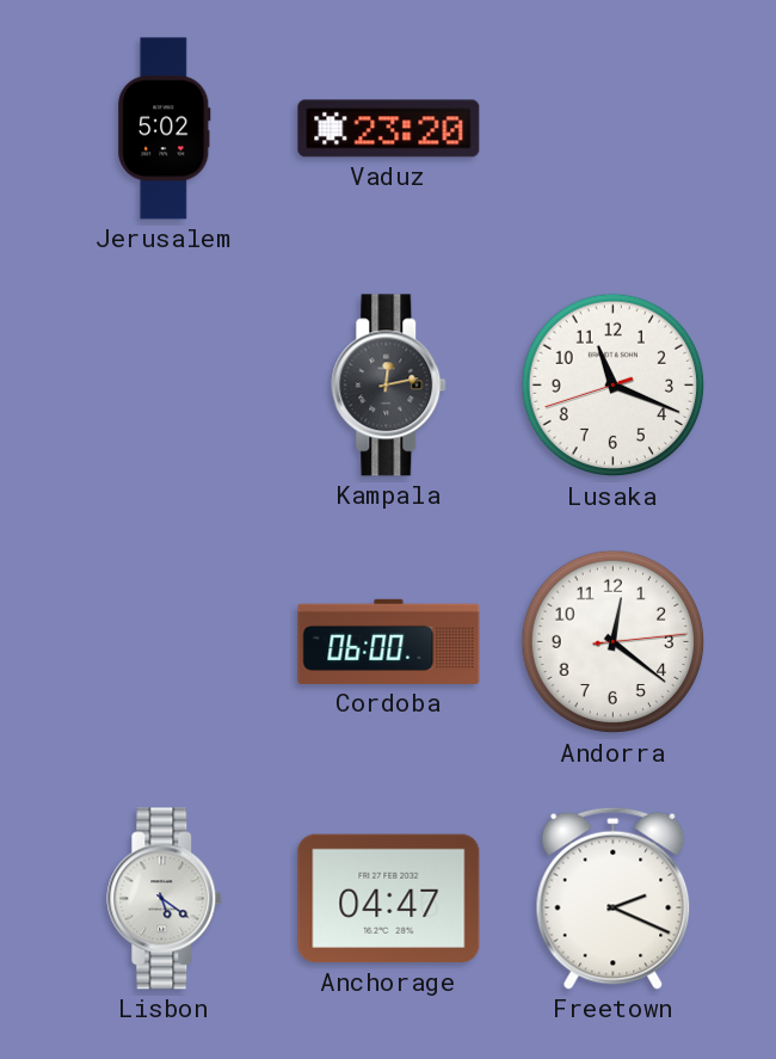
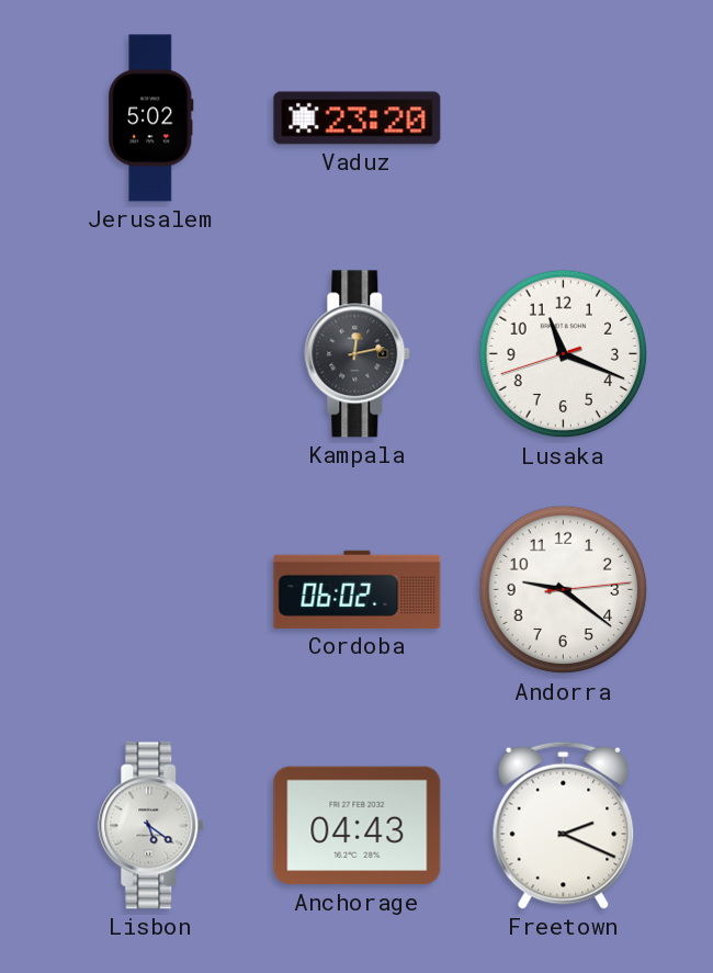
Cordoba: 06:00 -> 06:02 (358, 589)
Andorra: 12:21 -> 9:21 (564, 590)
Anchorage: 04:47 -> 04:43 (358, 826)
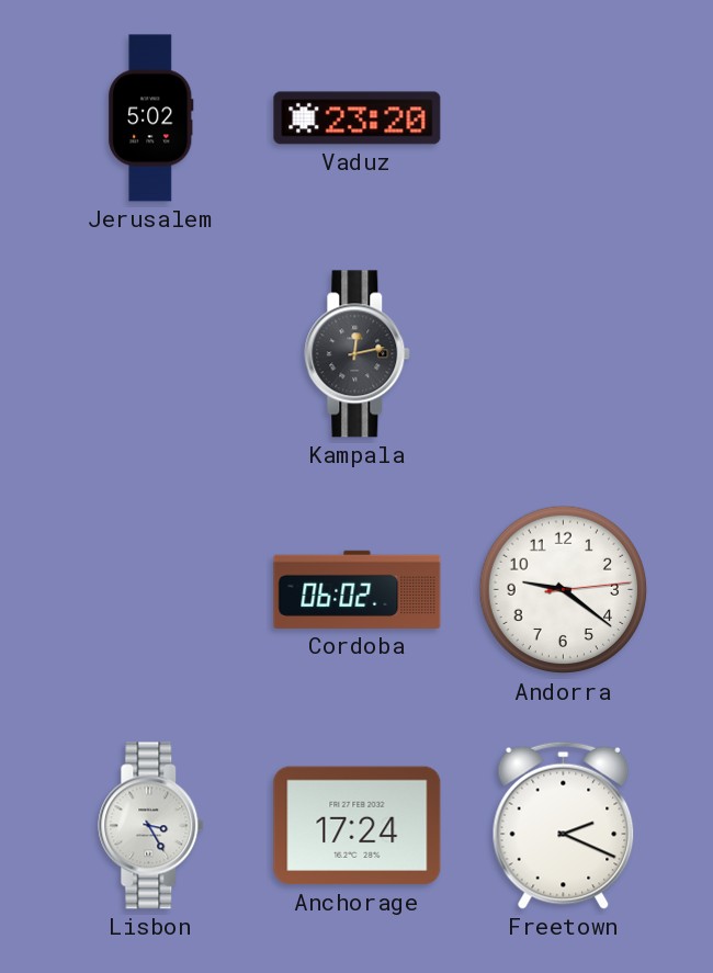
Lusaka: 11:18 -> none (564, 354)
Lisbon: 5:21 -> 3:25 (151, 826)
Anchorage: 04:43 -> 17:24 (358, 826)
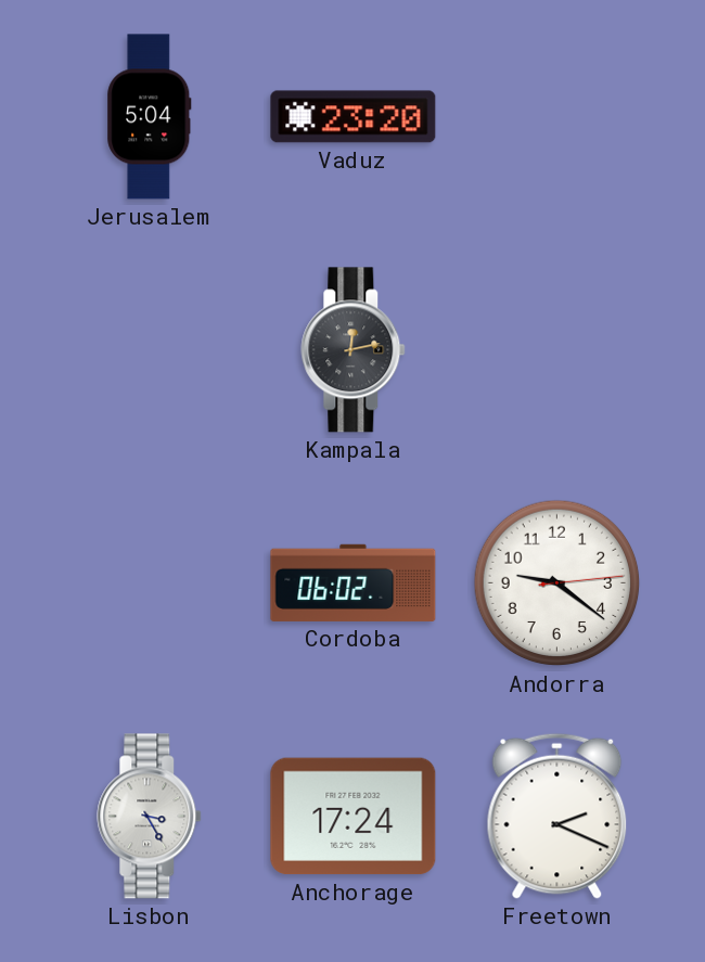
Jerusalem: 5:02 -> 5:04 (150, 117)
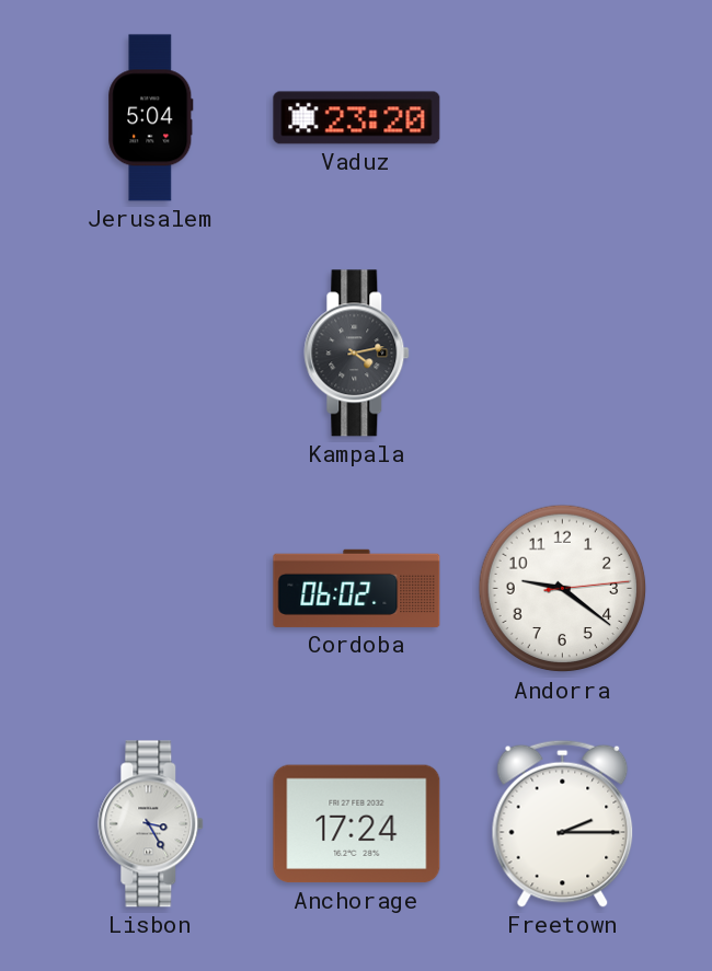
Kampala: 12:13 -> 4:13 (357, 354)
Freetown: 2:19 -> 2:15 (563, 823)
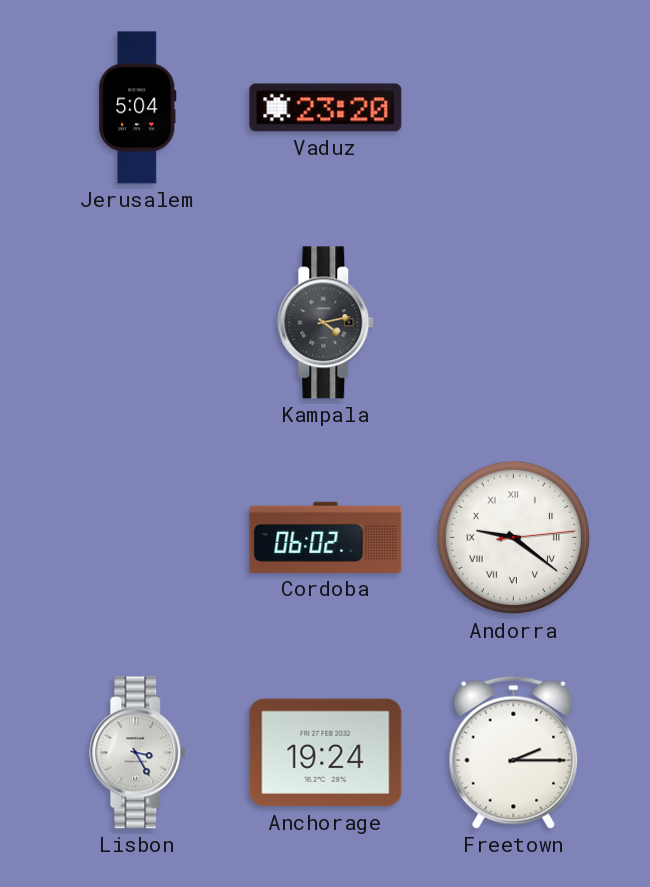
Andorra numerals: Arabic -> Roman (514, 538)
Anchorage: 17:24 -> 19:24 (326, 753)
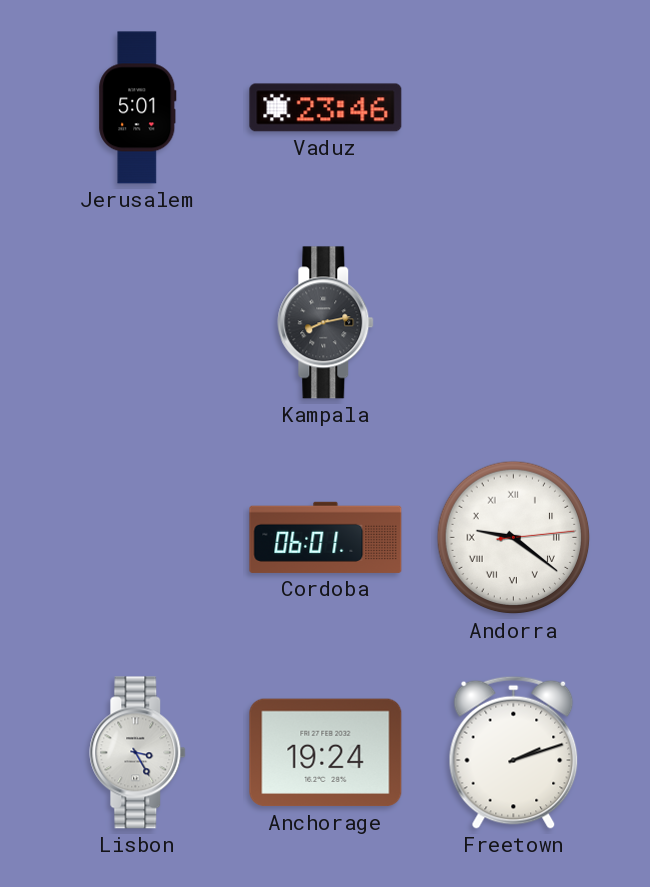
Jerusalem: 5:04 -> 5:01 (138, 108)
Vaduz: 23:20 -> 23:46 (326, 108)
Kampala: 4:13 -> 8:13 (326, 323)
Cordoba: 06:02 -> 06:01 (326, 537)
Freetown: 2:15 -> 2:12 (514, 752)
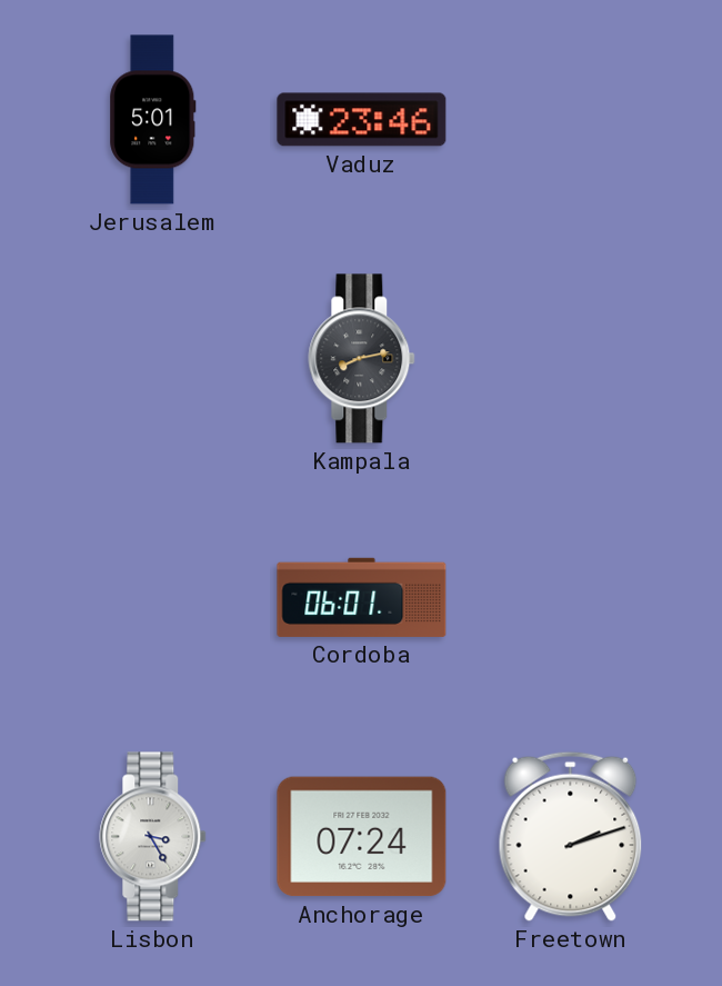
Andorra: 9:21 -> none (514, 538)
Anchorage: 19:24 -> 07:24 (362, 837)
